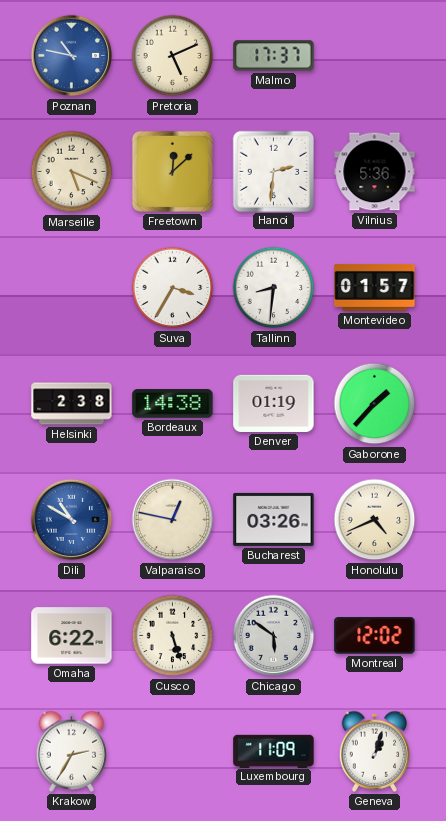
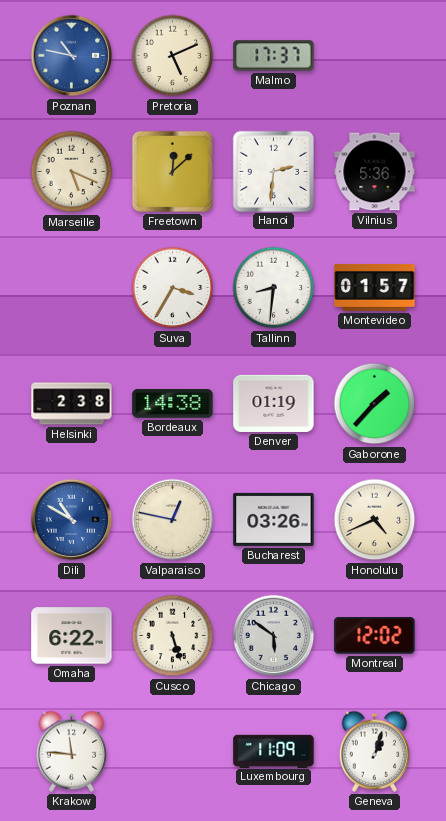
Krakow: 2:35 -> 11:46 (72, 751)
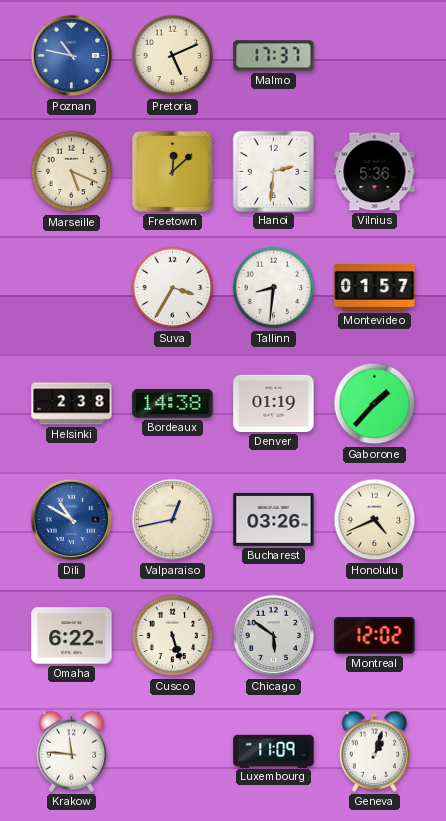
Valparaiso: 12:47 -> 12:43 (173, 520)
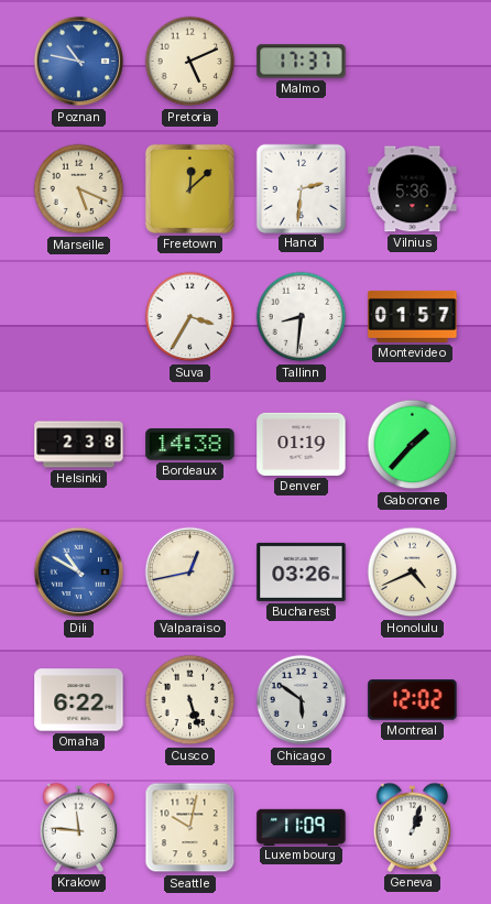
Seattle: none -> 10:02 (190, 828)
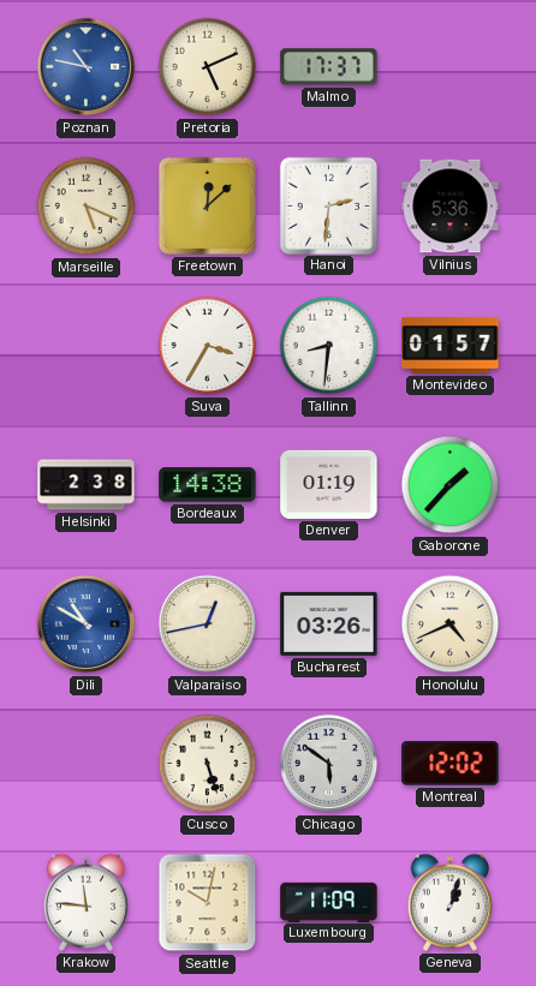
Omaha: 6:22 -> none (79, 700)
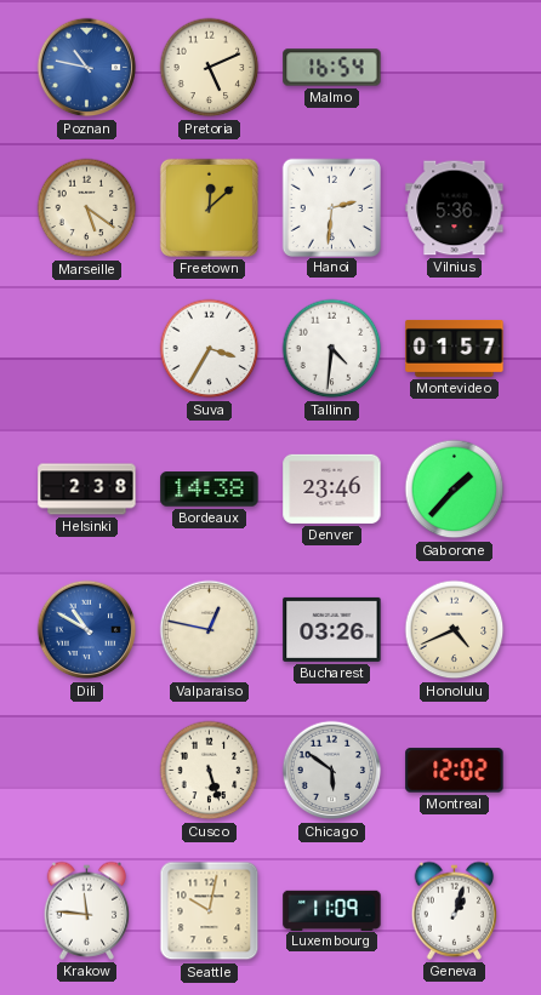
Malmo: 17:37 -> 16:54 (332, 68)
Marseille: 5:19 -> 5:21 (87, 208)
Tallinn: 8:31 -> 4:31 (332, 349)
Denver: 01:19 -> 23:46 (332, 488)
Valparaiso: 12:43 -> 12:47 (210, 630)
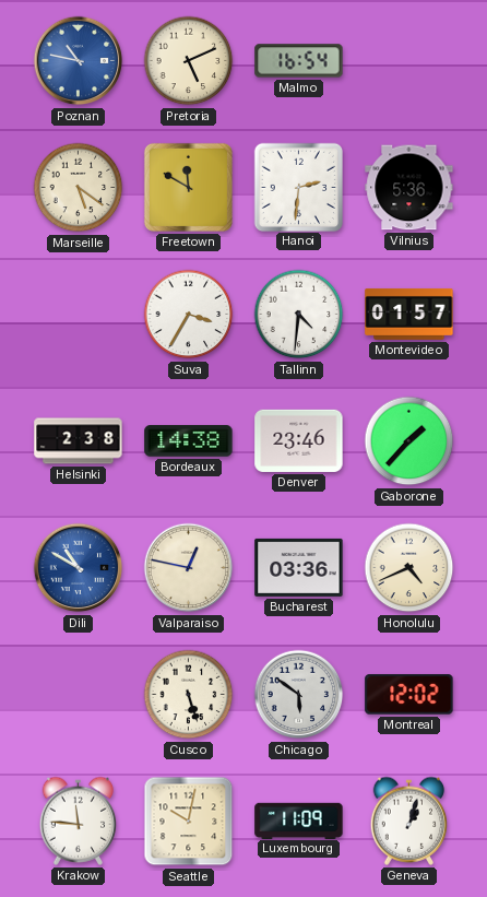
Freetown: 12:08 -> 11:50 (188, 187)
Bucharest: 03:26 -> 03:36 (299, 567)
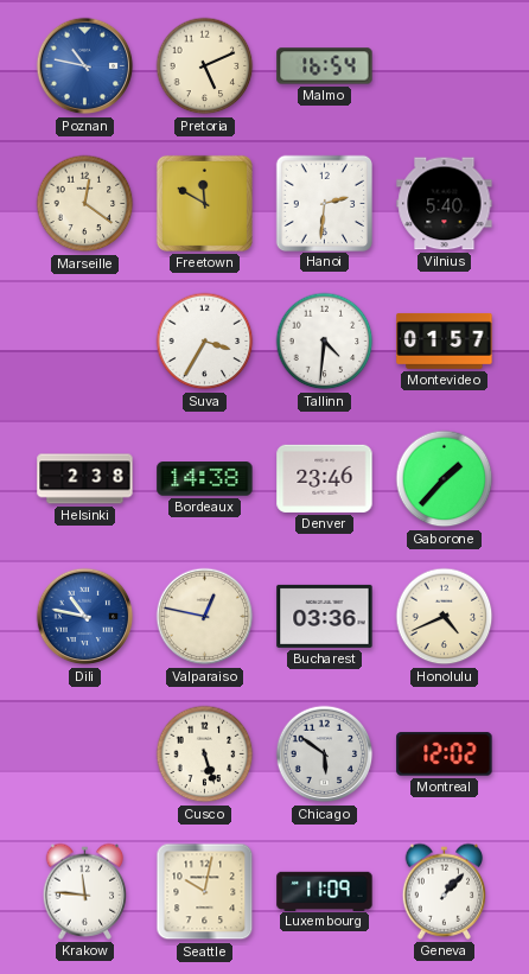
Marseille: 5:21 -> 12:21 (85, 204)
Vilnius: 5:36 -> 5:40 (445, 204)
Dili: 10:50 -> 10:47 (85, 617)
Geneva: 1:03 -> 1:07 (445, 891)
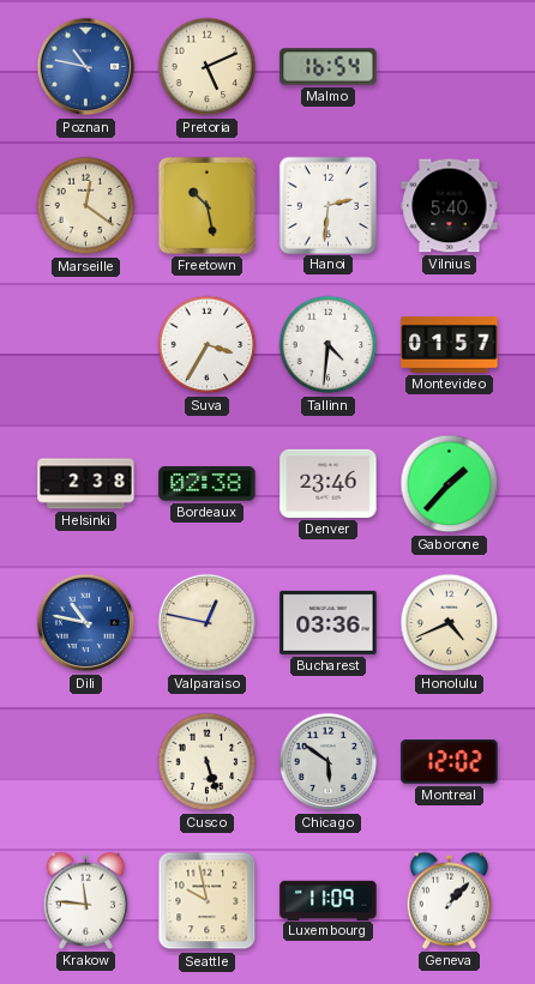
Freetown: 11:50 -> 10:28 (206, 205)
Bordeaux: 14:38 -> 02:38 (208, 484)
Seattle: 10:02 -> 9:58 (208, 901)
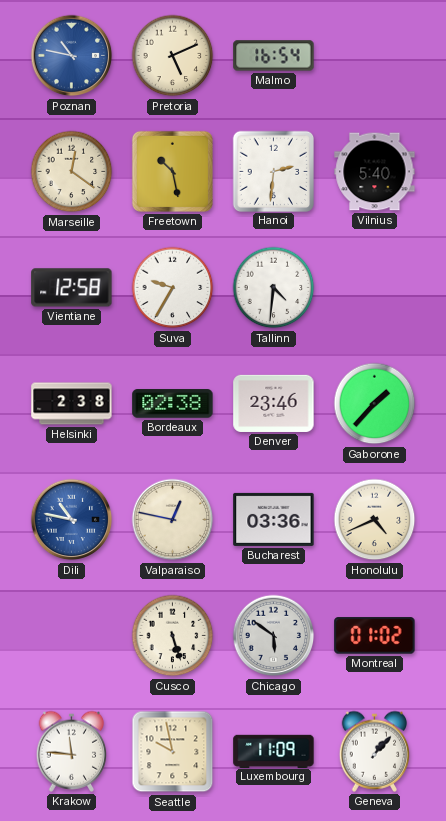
Vientiane: none -> 12:58 (72, 288)
Suva: 3:35 -> 9:35 (173, 288)
Montevideo: 01:57 -> none (450, 344)
Montreal: 12:02 -> 01:02 (375, 636)
